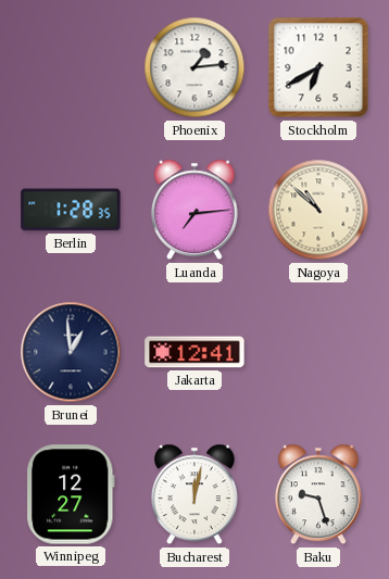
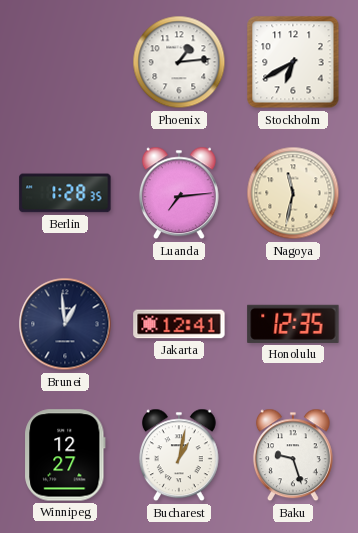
Nagoya: 10:52 -> 11:32 (293, 193)
Honolulu: none -> 12:35 (293, 324)
Bucharest: 12:02 -> 1:02 (179, 455)
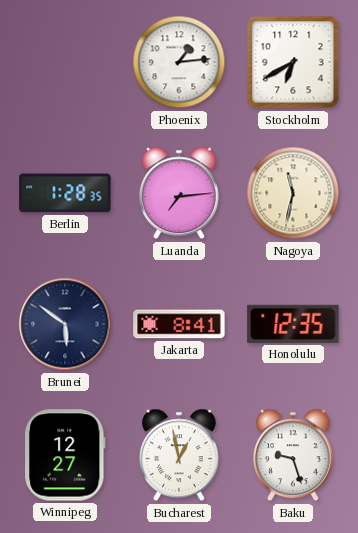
Brunei: 12:59 -> 5:51 (65, 324)
Jakarta: 12:41 -> 8:41 (179, 324)
Bucharest: 1:02 -> 12:58 (179, 455)
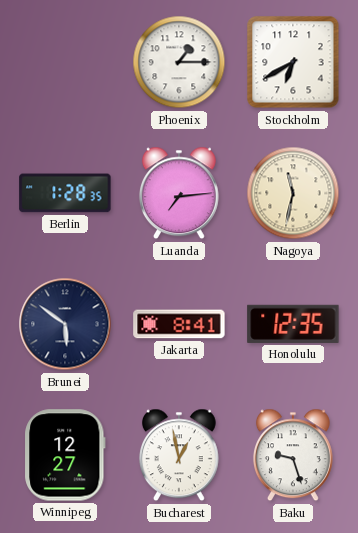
Phoenix: 1:14 -> 1:15 (179, 62)
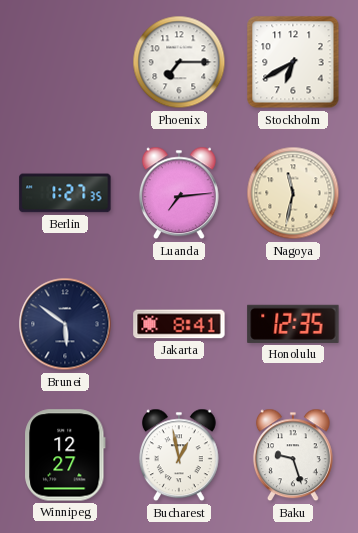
Phoenix: 1:15 -> 7:15 (179, 62)
Berlin: 1:28 -> 1:27 (65, 193)
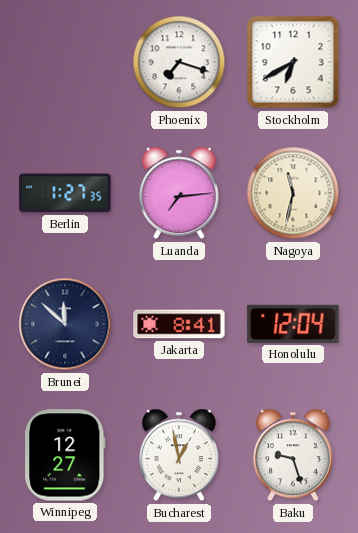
Phoenix: 7:15 -> 7:18 (179, 62)
Brunei: 5:51 -> 11:52 (65, 324)
Honolulu: 12:35 -> 12:04 (293, 324)
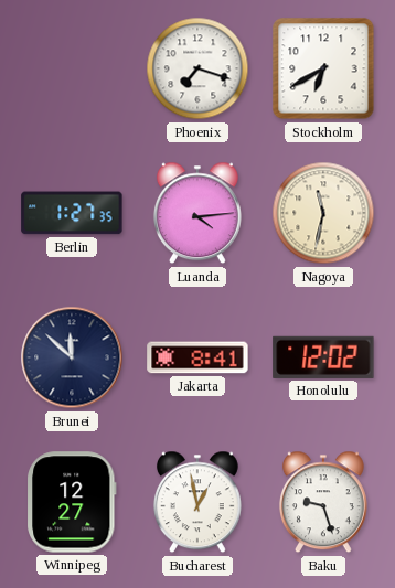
Luanda: 7:14 -> 4:14 (197, 213)
Honolulu: 12:04 -> 12:02 (323, 357)
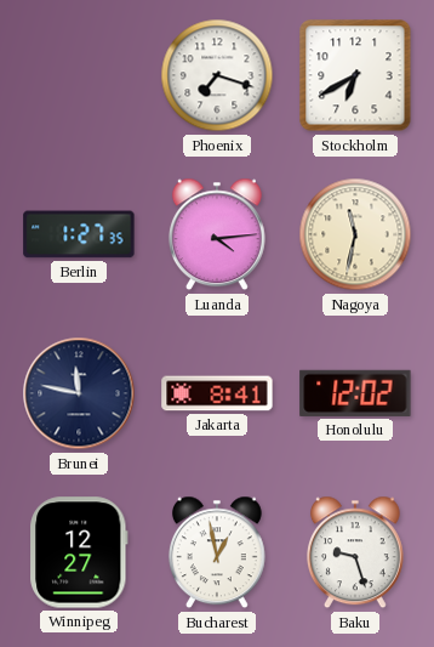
Brunei: 11:52 -> 11:47 (79, 393)
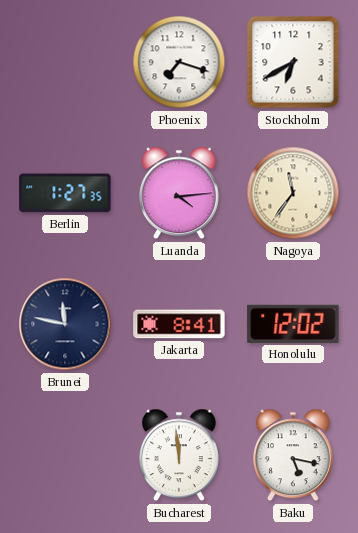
Nagoya: 11:32 -> 11:36 (293, 193)
Winnipeg: 12:27 -> none (79, 552)
Bucharest: 12:58 -> 11:59 (179, 455)
Baku: 9:27 -> 5:17 (293, 455)
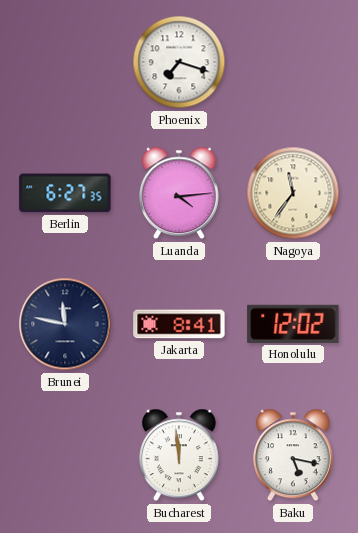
Stockholm: 6:40 -> none (293, 62)
Berlin: 1:27 -> 6:27 (65, 193)
